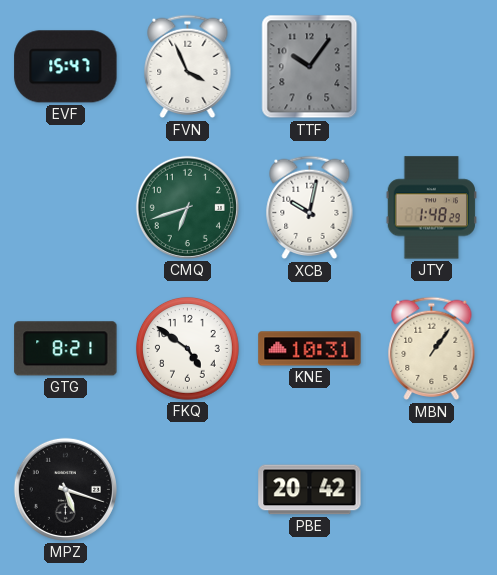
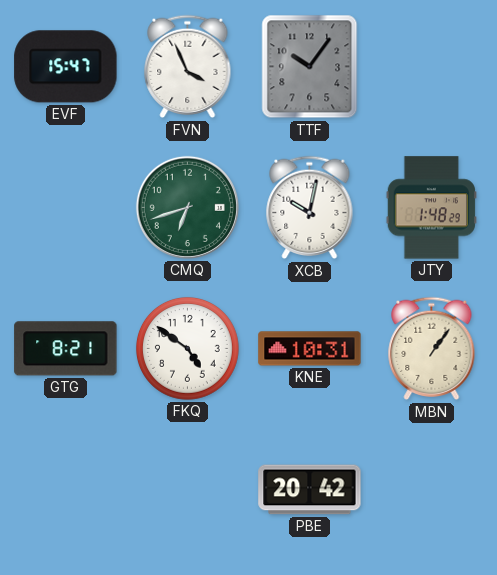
MPZ: 5:18 -> none (65, 489)
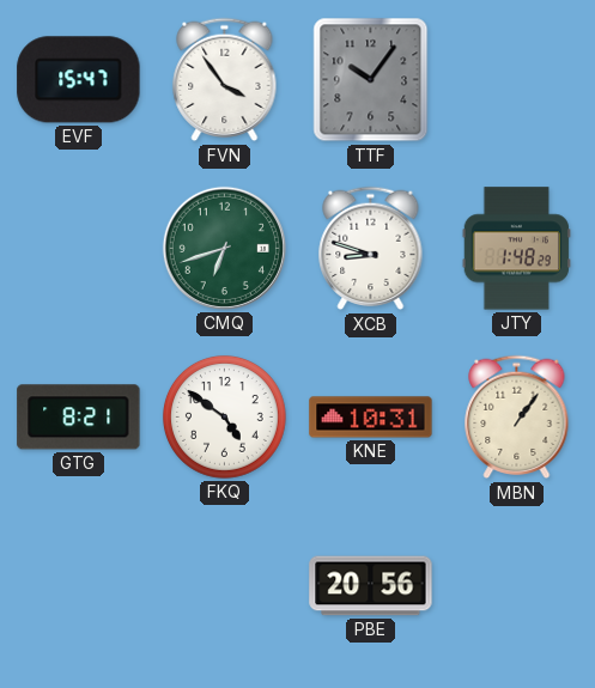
FVN: 3:56 -> 3:54 (225, 80)
XCB: 10:02 -> 8:48 (371, 249)
PBE: 20:42 -> 20:56 (371, 586)
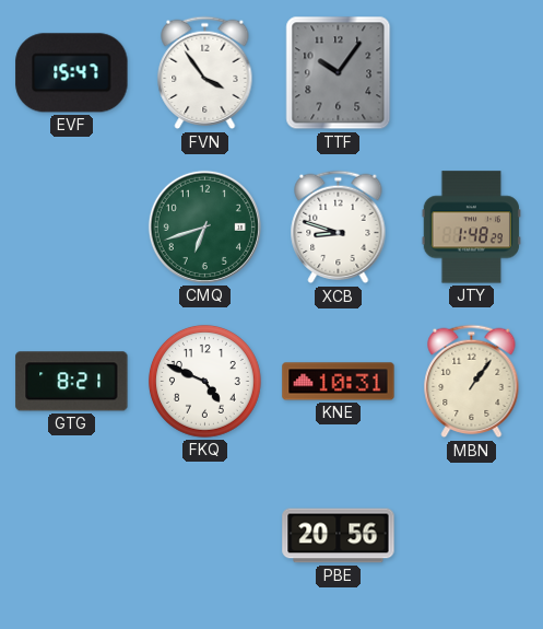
FKQ: 4:51 -> 4:49 (204, 381)
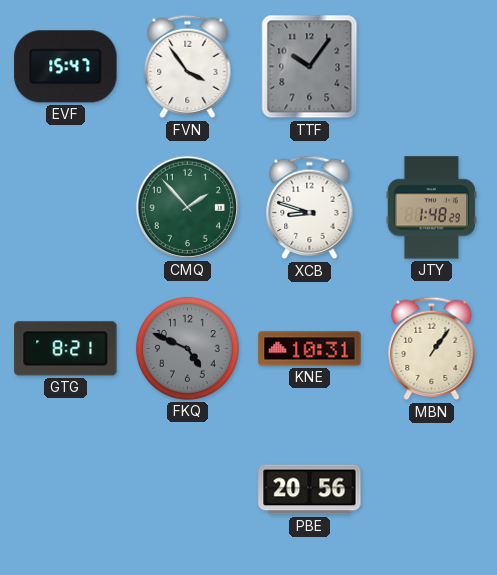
CMQ: 6:42 -> 1:53 (187, 207)
FKQ dial: white -> grey (187, 348)
